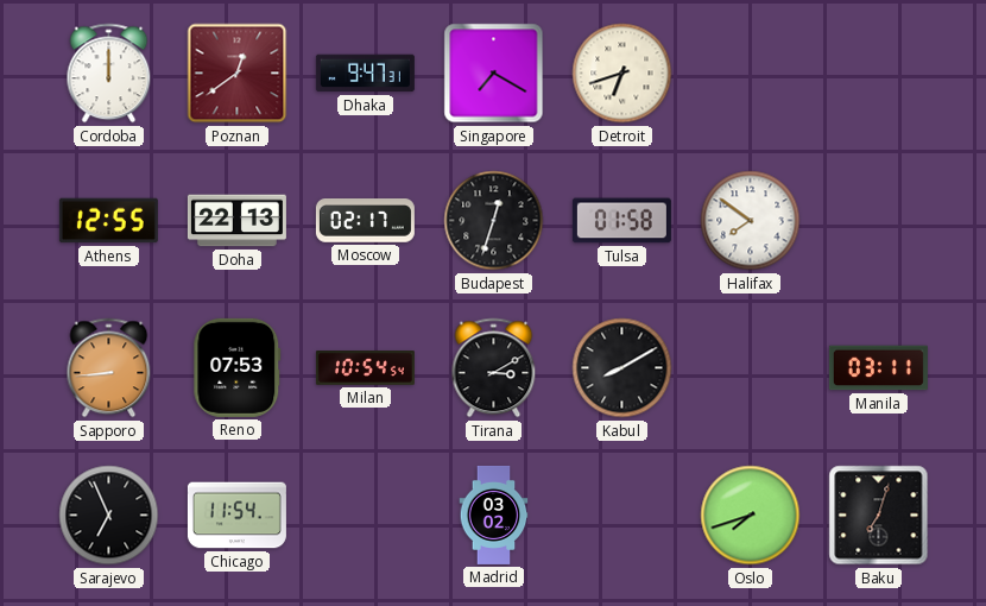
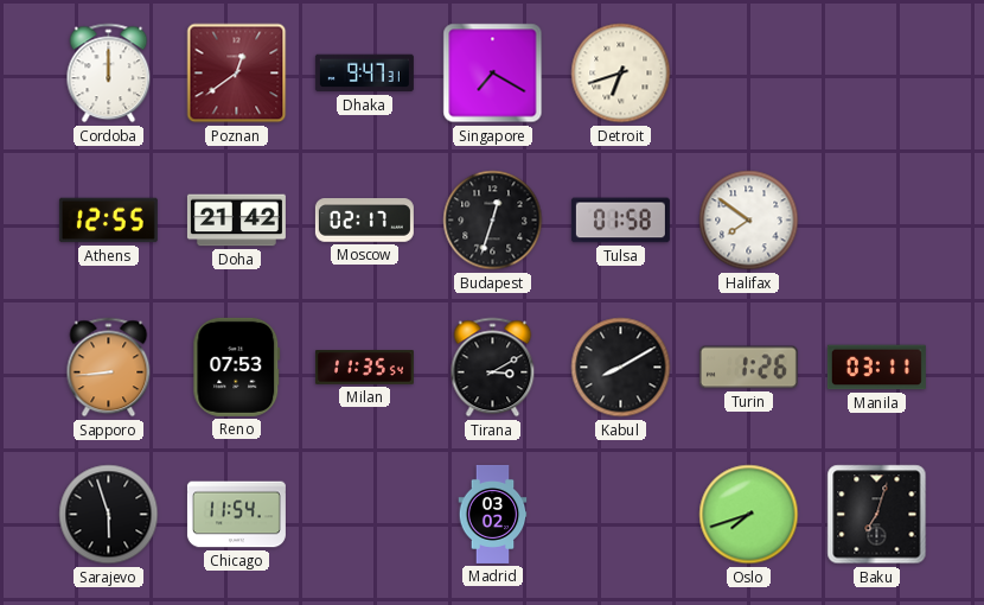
Doha: 22:13 -> 21:42 (236, 221)
Milan: 10:54 -> 11:35 (364, 368)
Turin: none -> 1:26 (748, 368)
Sarajevo: 6:56 -> 5:57 (109, 515)
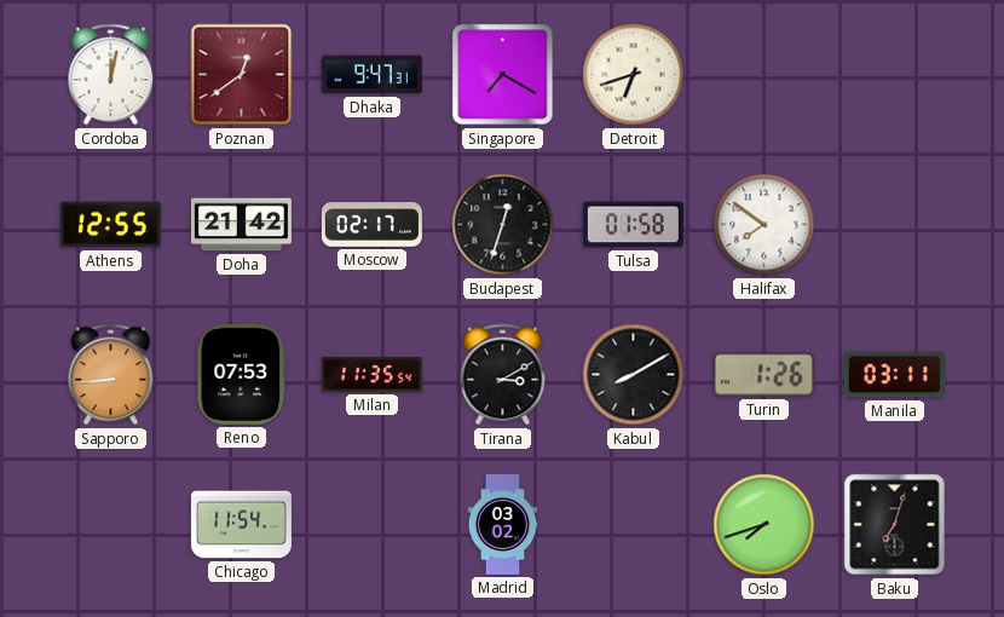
Cordoba: 12:00 -> 12:02 (111, 75)
Sarajevo: 5:57 -> none (109, 515)
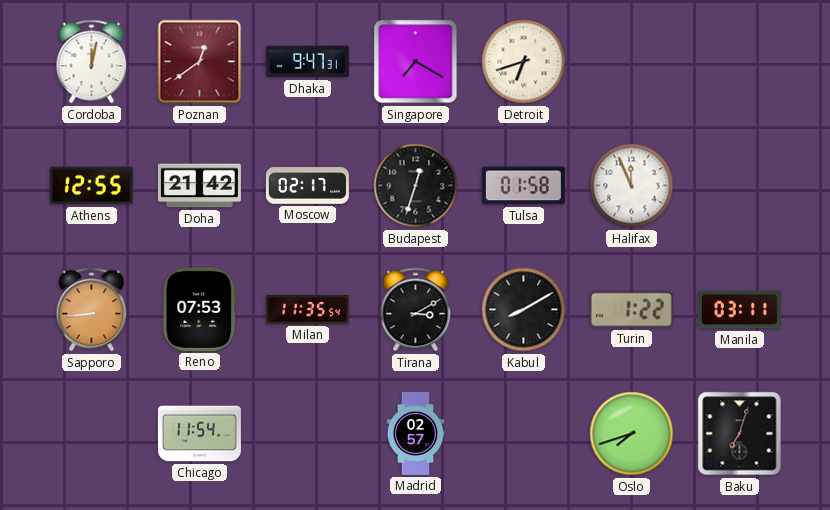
Halifax: 7:51 -> 11:56 (632, 186)
Turin: 1:26 -> 1:22 (631, 310)
Madrid: 03:02 -> 02:57 (416, 433)
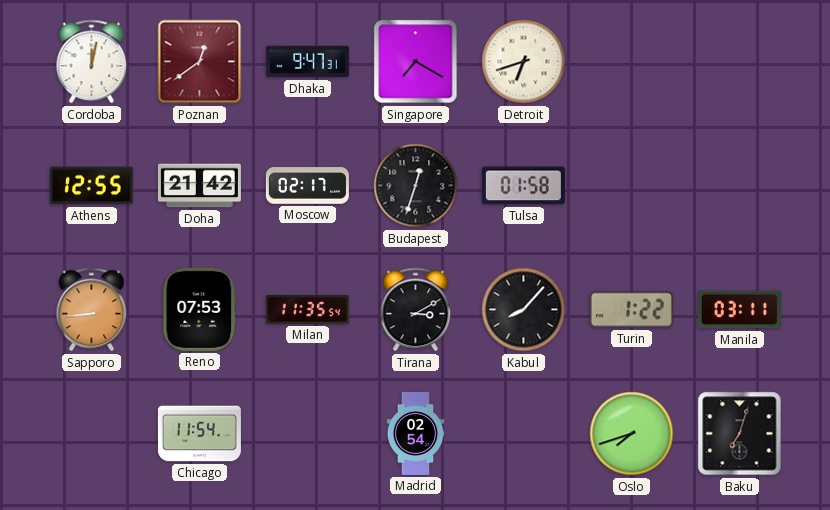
Halifax: 11:56 -> none (632, 186)
Kabul: 8:10 -> 8:07 (524, 310)
Madrid: 02:57 -> 02:54 (416, 433)
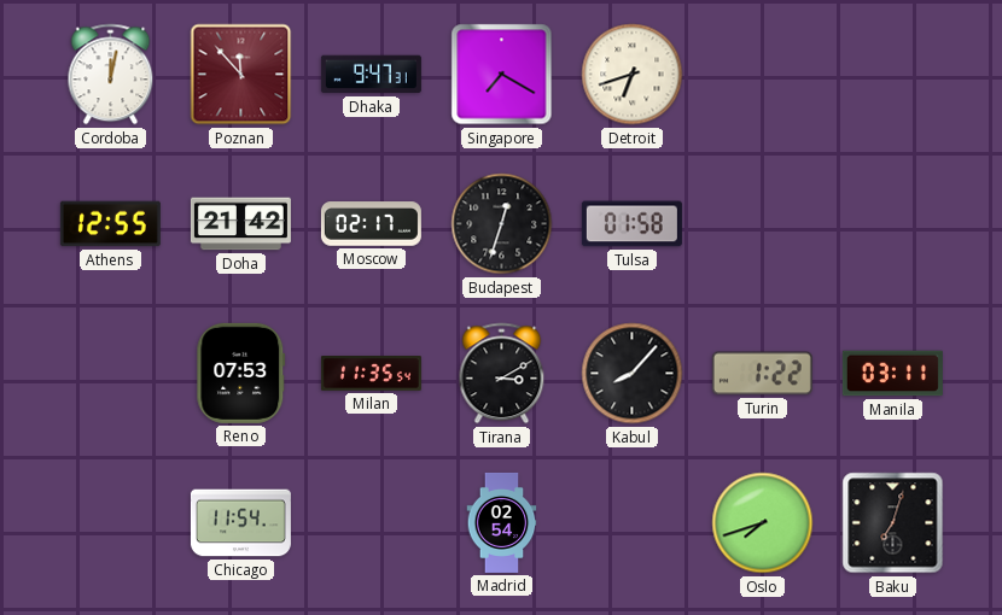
Poznan: 12:39 -> 11:53 (241, 75)
Sapporo: 8:44 -> none (92, 310)
